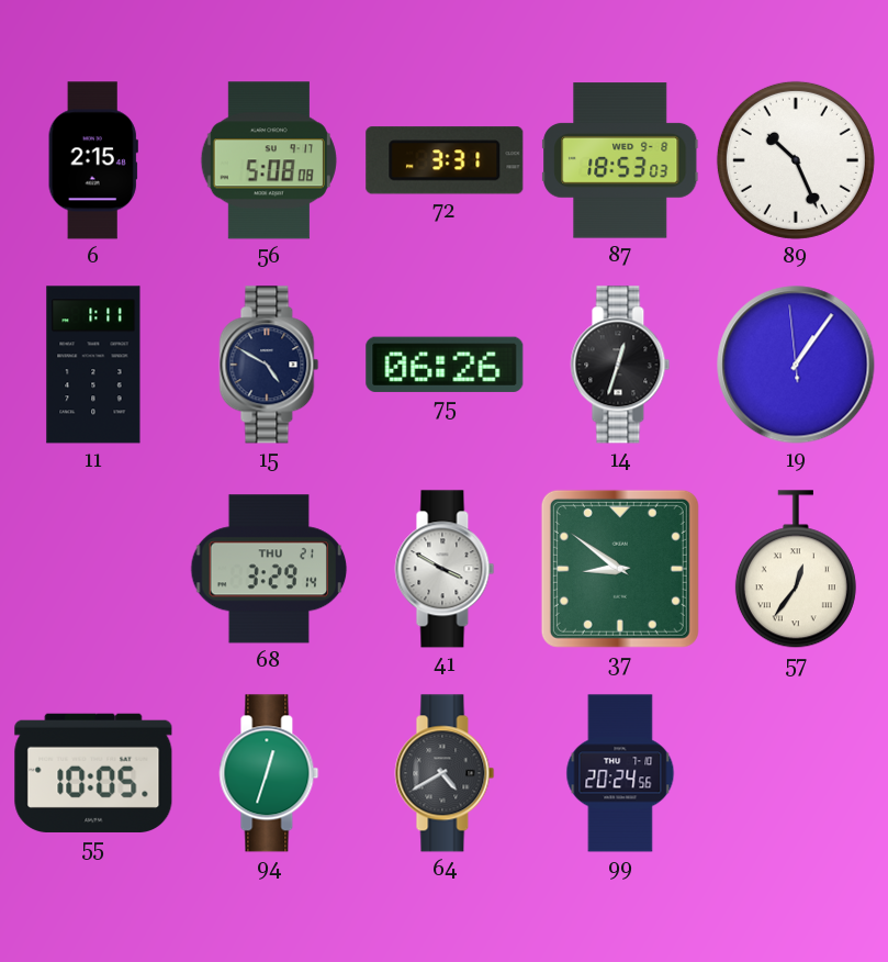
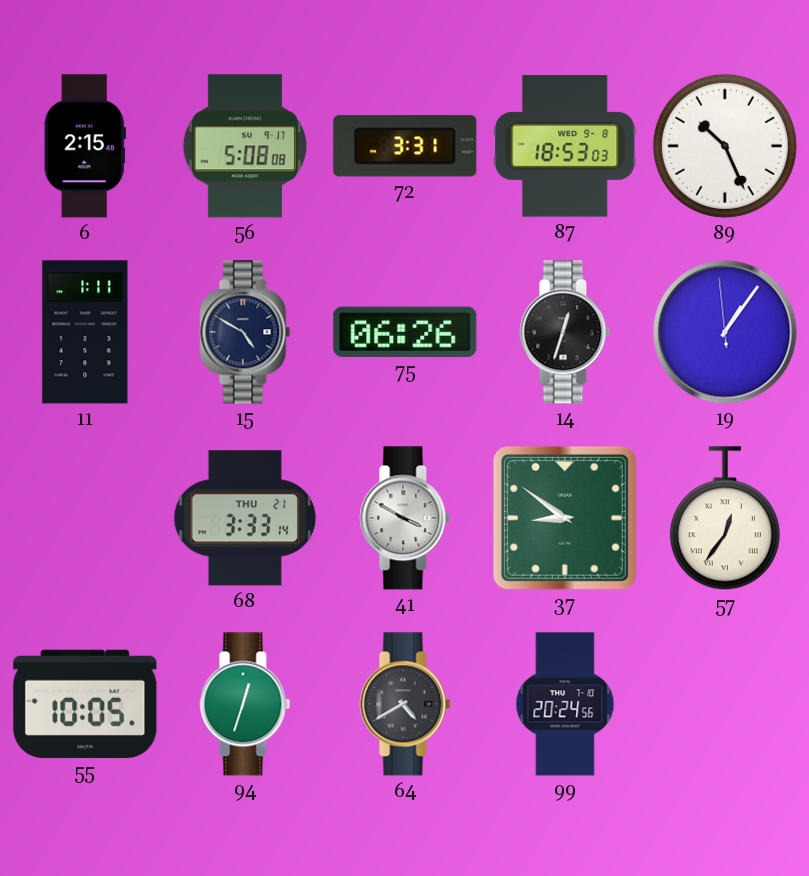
68: 3:29 -> 3:33 (245, 518)
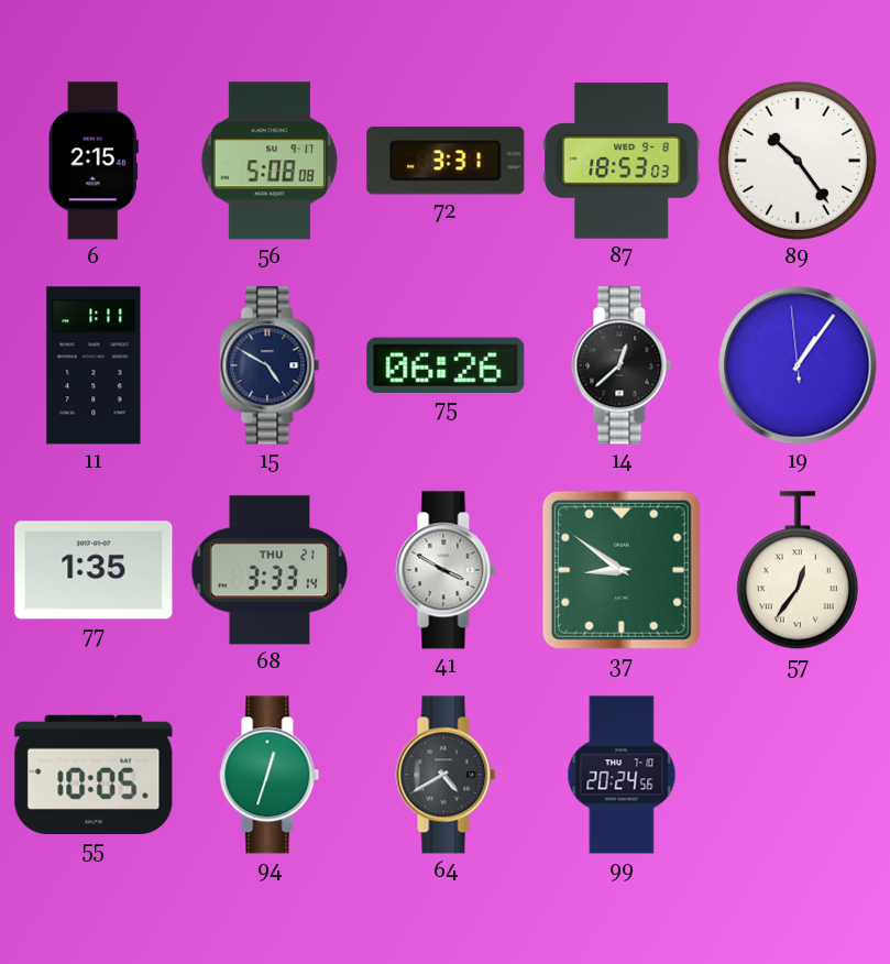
89: 10:26 -> 10:24 (798, 161)
14: 12:33 -> 12:38 (622, 365)
77: none -> 1:35 (94, 570)
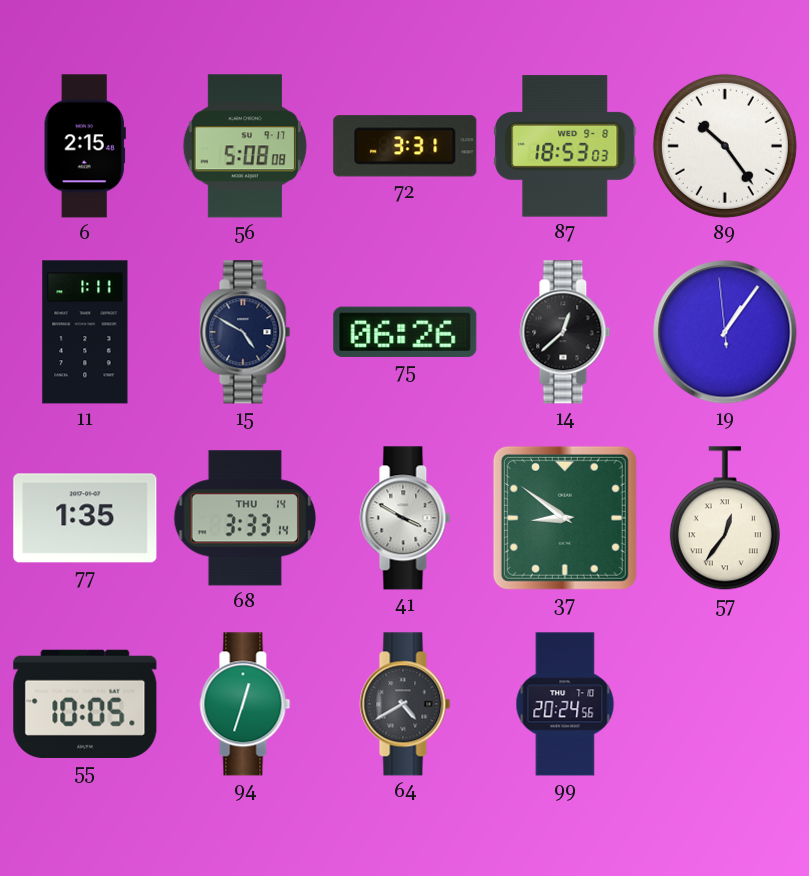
68 date: THU 21 -> THU 14 (245, 518)
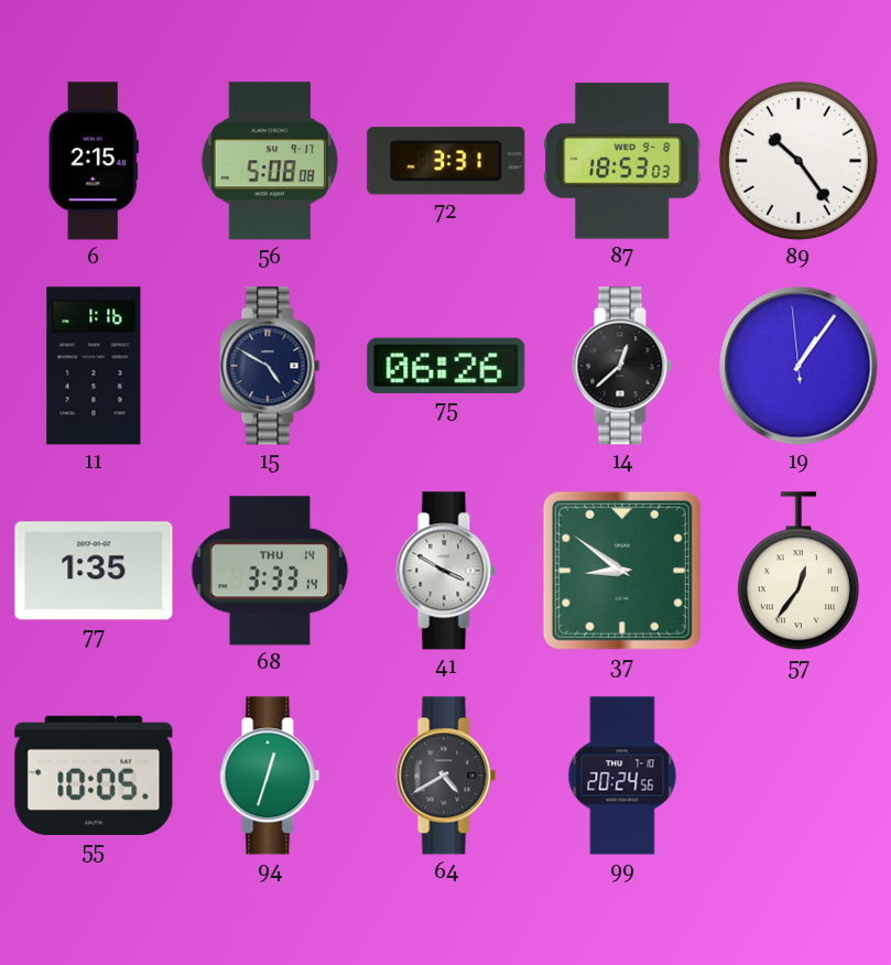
11: 1:11 -> 1:16 (94, 366)
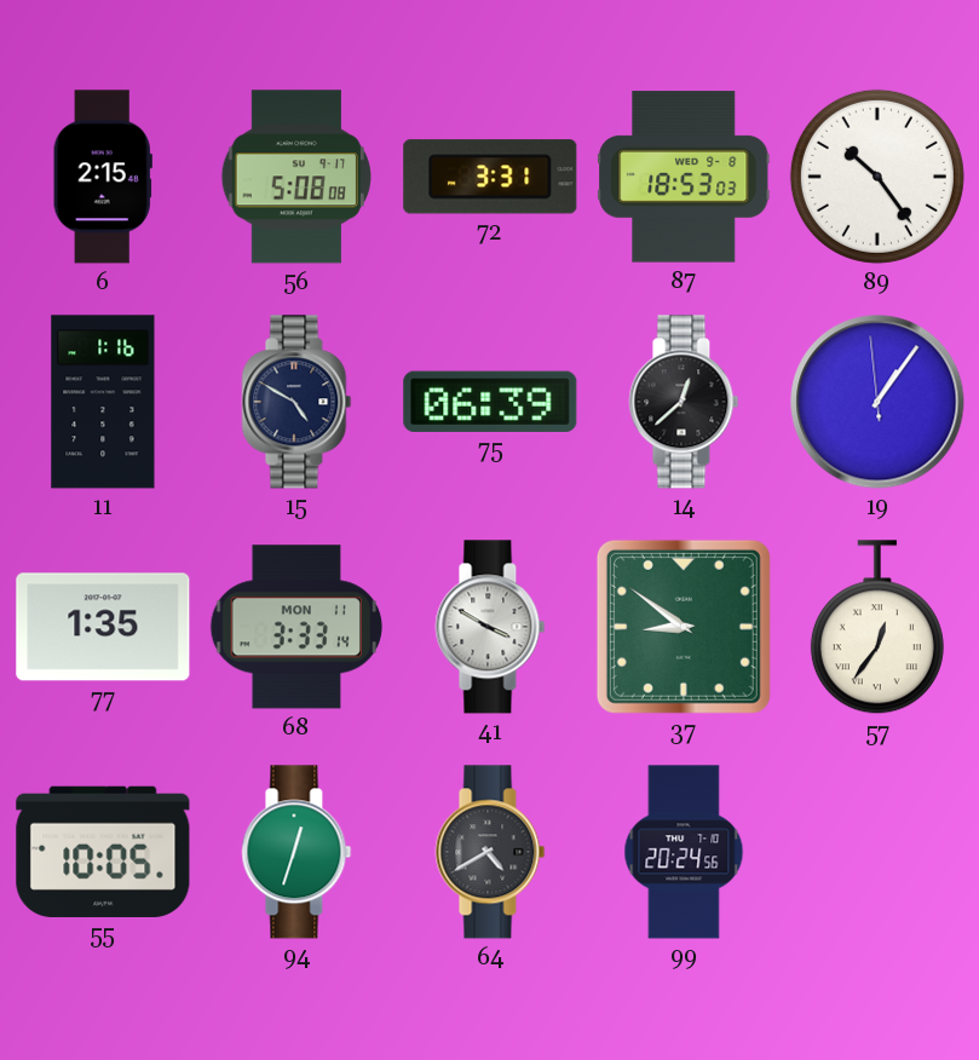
75: 06:26 -> 06:39 (490, 402)
68 date: THU 14 -> MON 11 (296, 627)
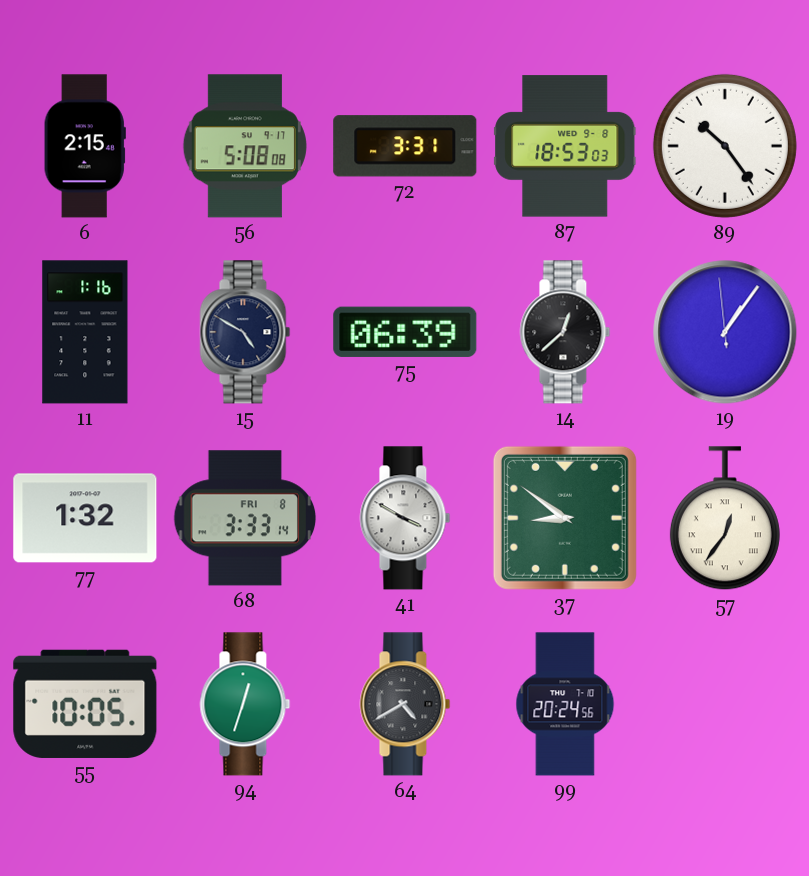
77: 1:35 -> 1:32 (85, 518)
68 date: MON 11 -> FRI 8 (245, 518)
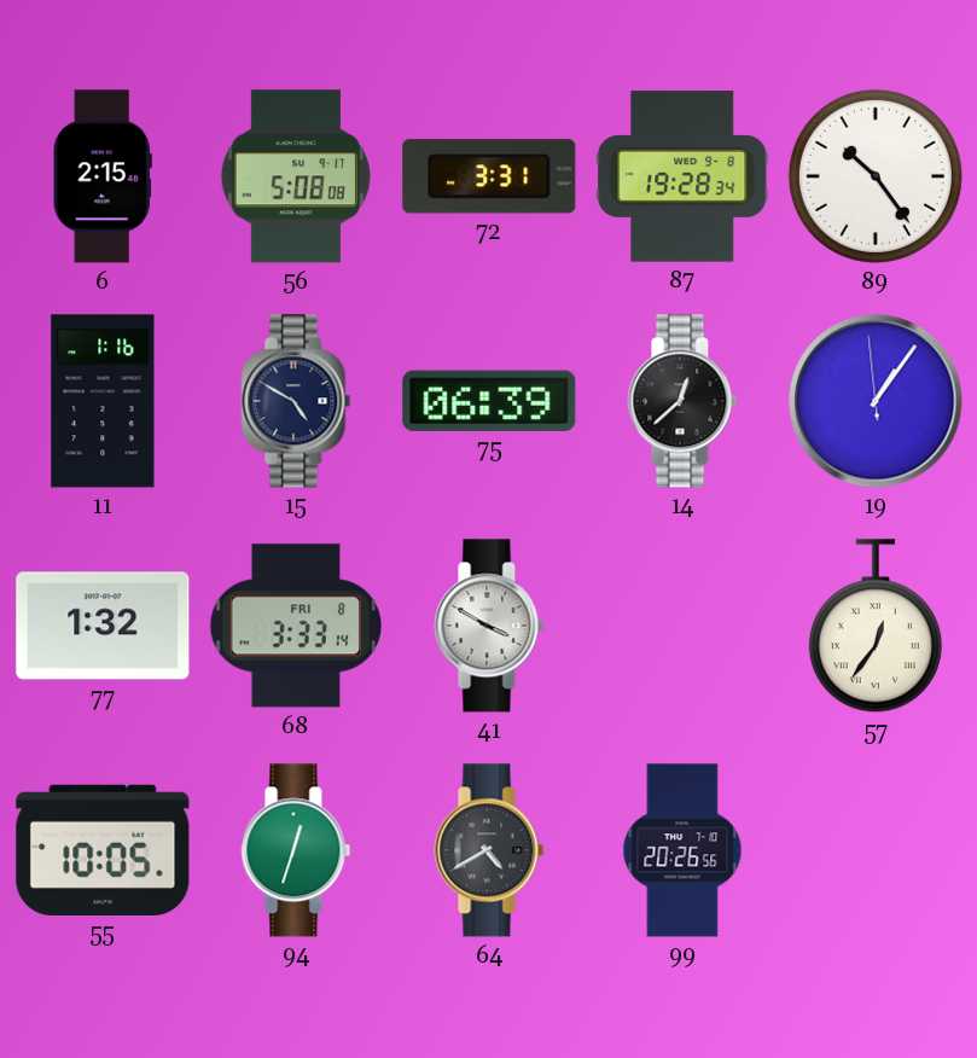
87: 18:53 -> 19:28 (682, 176)
37: 8:51 -> none (565, 518)
99: 20:24 -> 20:26 (682, 850)
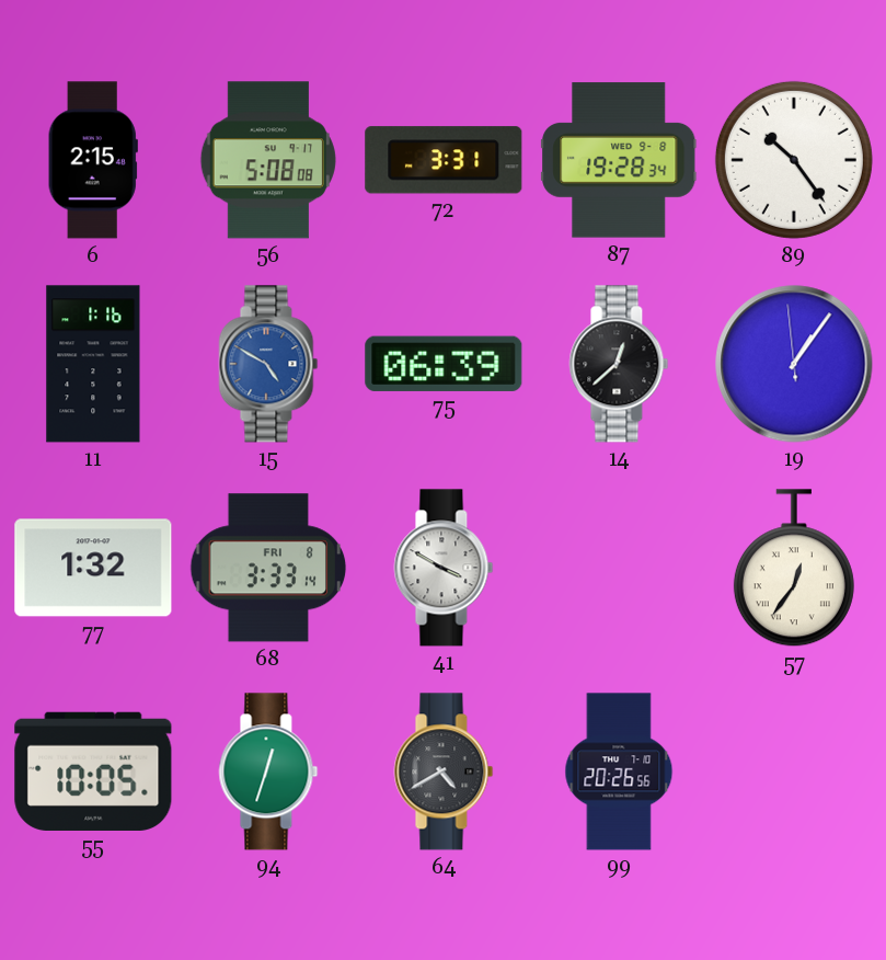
15 dial: navy -> blue (268, 364)
